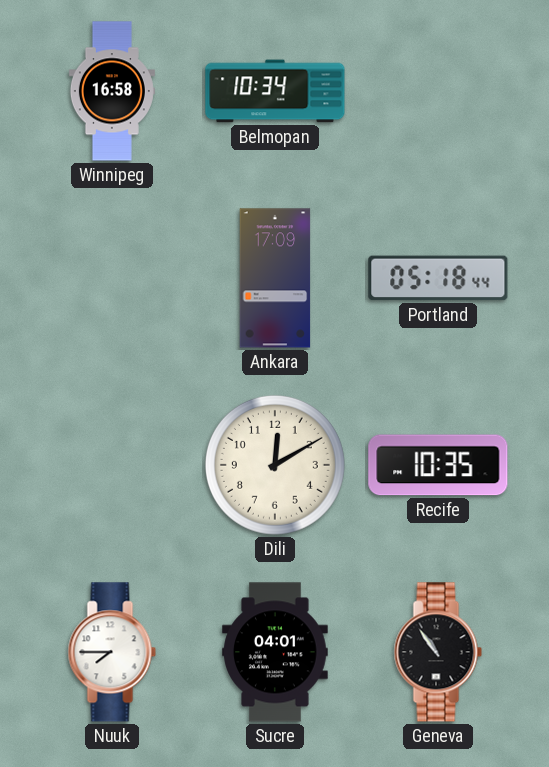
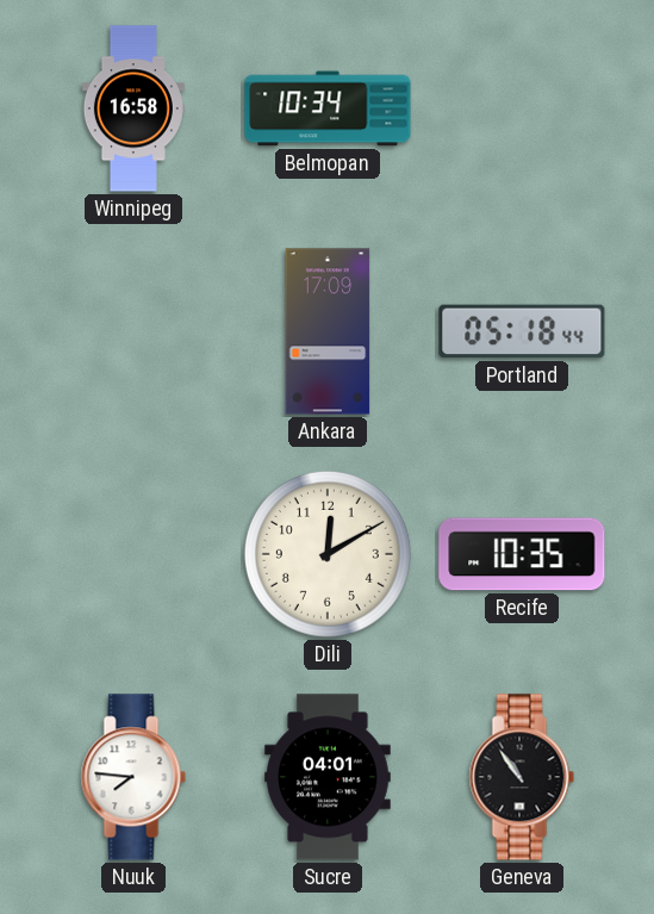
Nuuk: 7:45 -> 7:46 (133, 777)
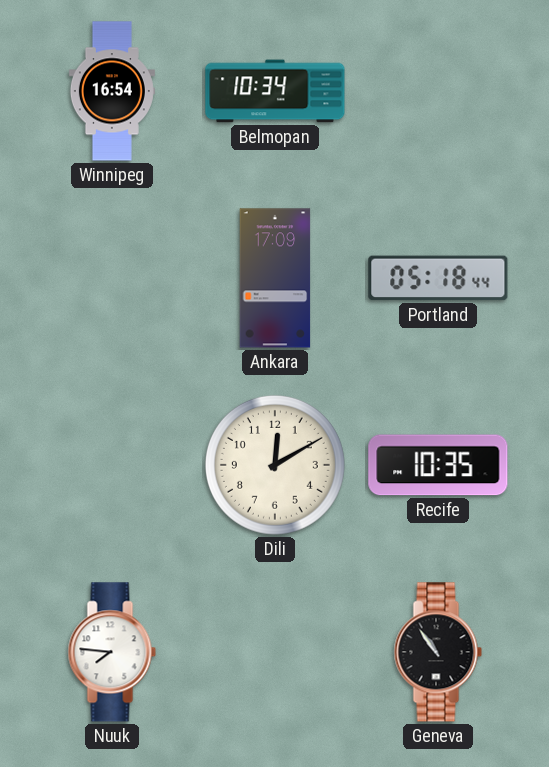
Winnipeg: 16:58 -> 16:54 (112, 91)
Sucre: 04:01 -> none (328, 777)
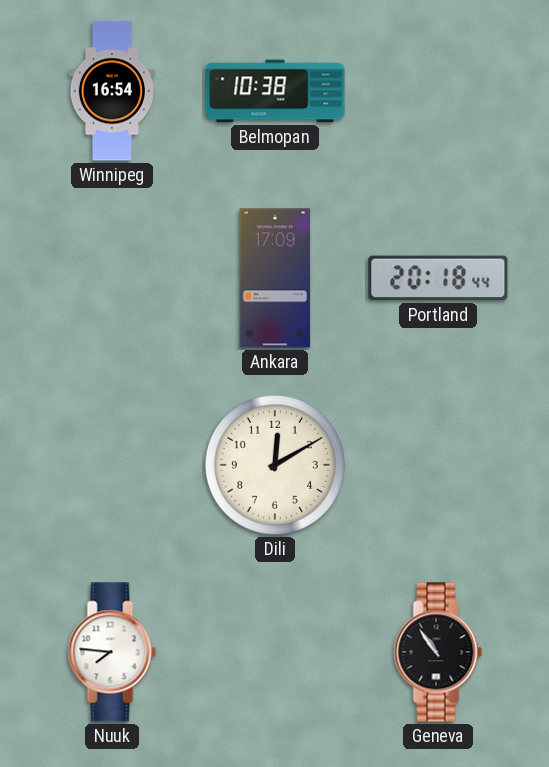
Belmopan: 10:34 -> 10:38 (275, 91)
Portland: 05:18 -> 20:18 (438, 278)
Recife: 10:35 -> none (438, 465)
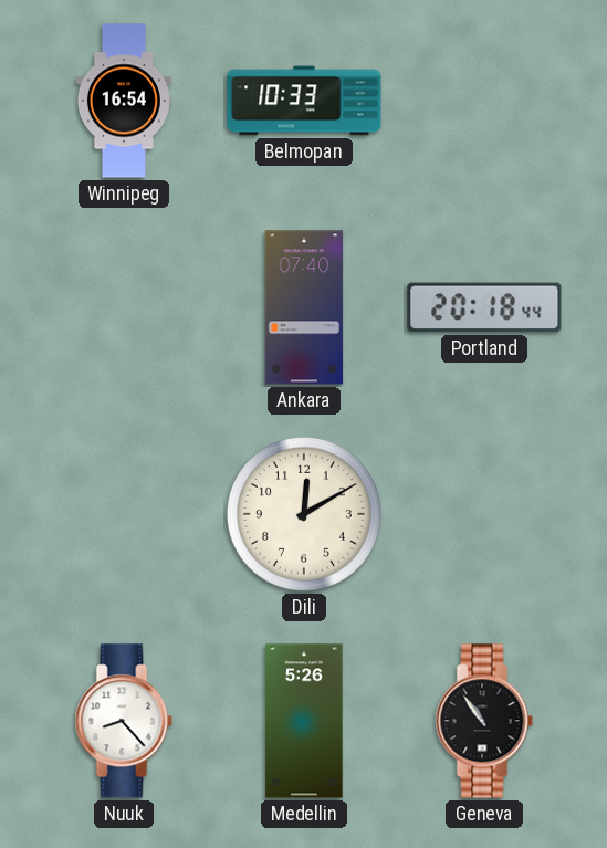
Belmopan: 10:38 -> 10:33 (304, 101)
Ankara: 17:09 -> 07:40 (304, 307)
Nuuk: 7:46 -> 8:23 (124, 721)
Medellin: none -> 5:26 (304, 721)
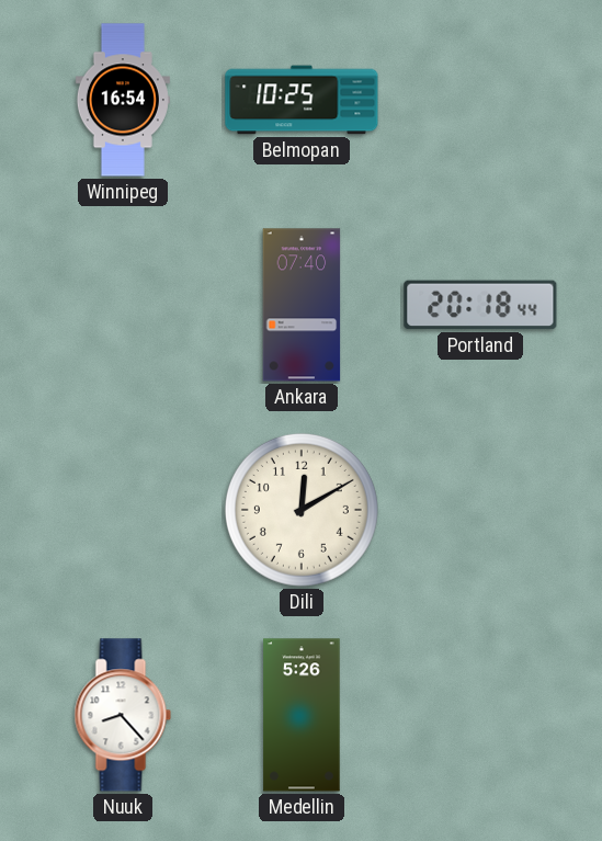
Belmopan: 10:33 -> 10:25 (302, 100)
Geneva: 10:54 -> none (484, 721)
